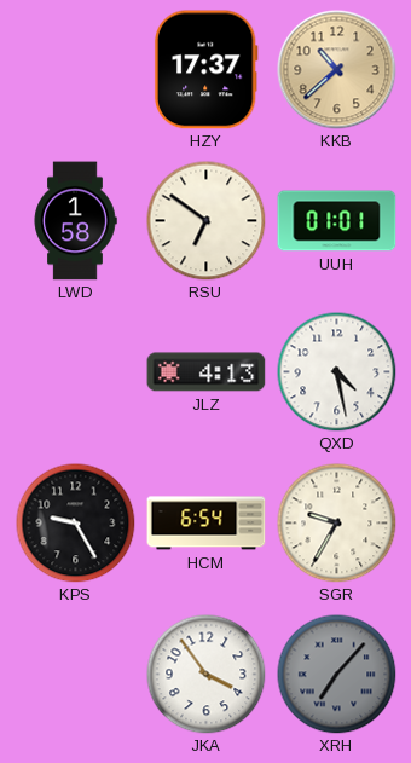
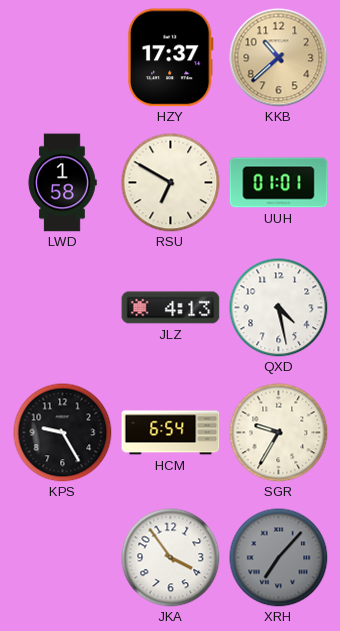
RSU: 6:51 -> 6:50 (171, 183)
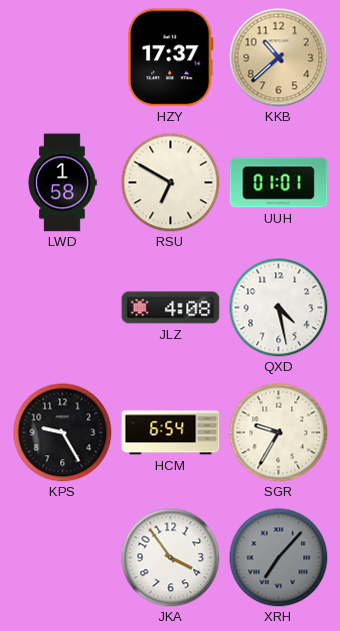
JLZ: 4:13 -> 4:08 (171, 308)
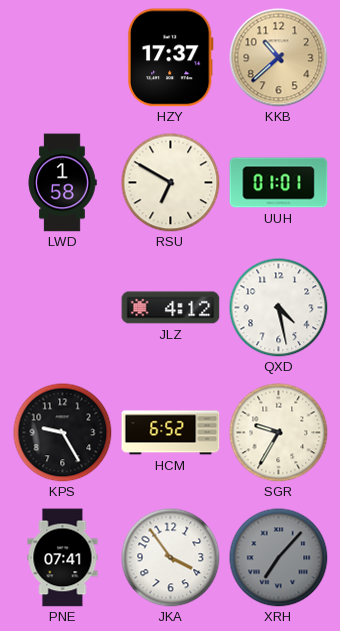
JLZ: 4:08 -> 4:12 (171, 308)
HCM: 6:54 -> 6:52 (171, 433)
PNE: none -> 07:41 (63, 558)
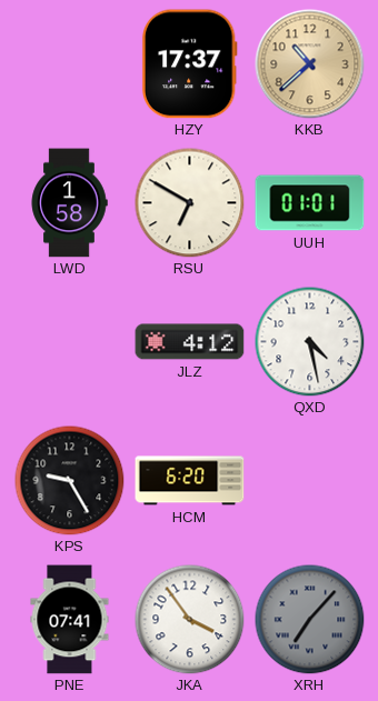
HCM: 6:52 -> 6:20 (190, 481)
SGR: 9:35 -> none (279, 433)
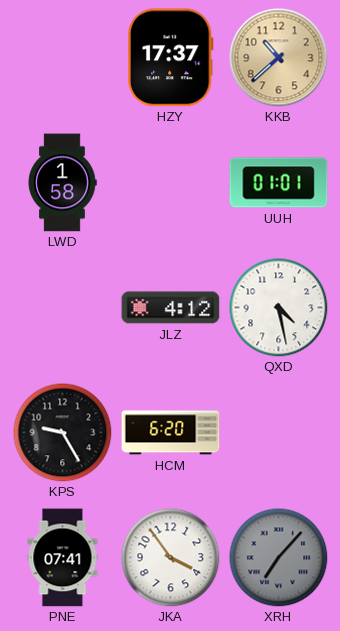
RSU: 6:50 -> none (190, 203)
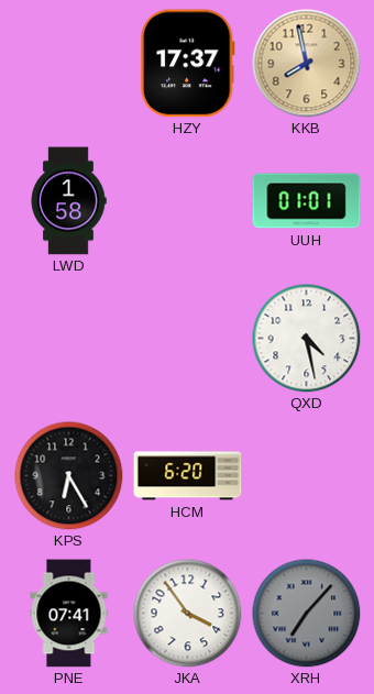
KKB: 10:38 -> 7:58 (307, 64)
JLZ: 4:12 -> none (171, 308)
KPS: 9:25 -> 6:25 (69, 476)
